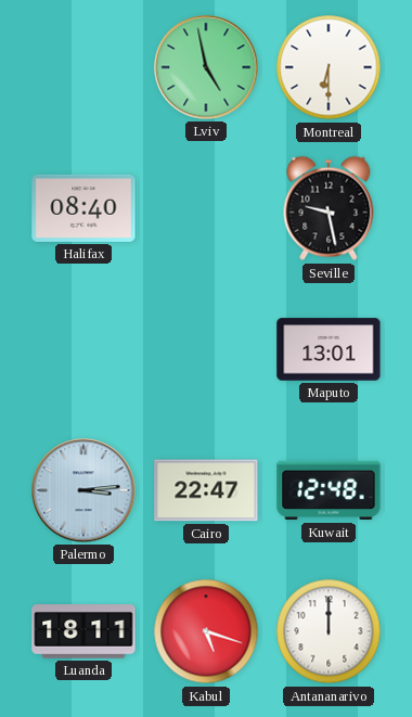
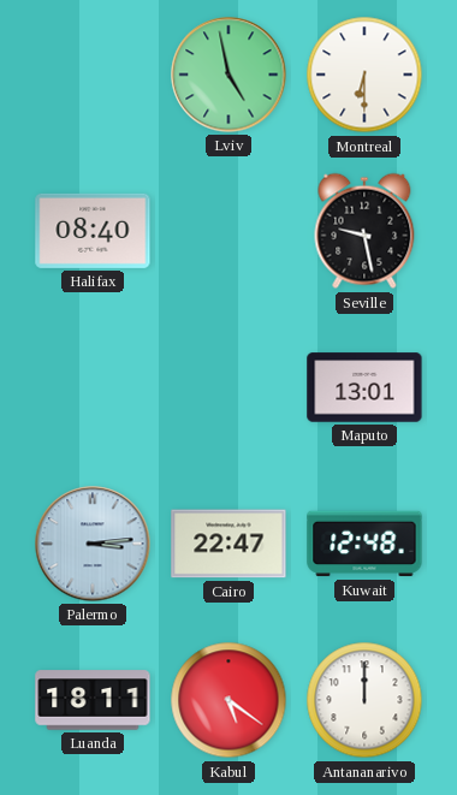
Kabul: 5:18 -> 5:21 (228, 700)
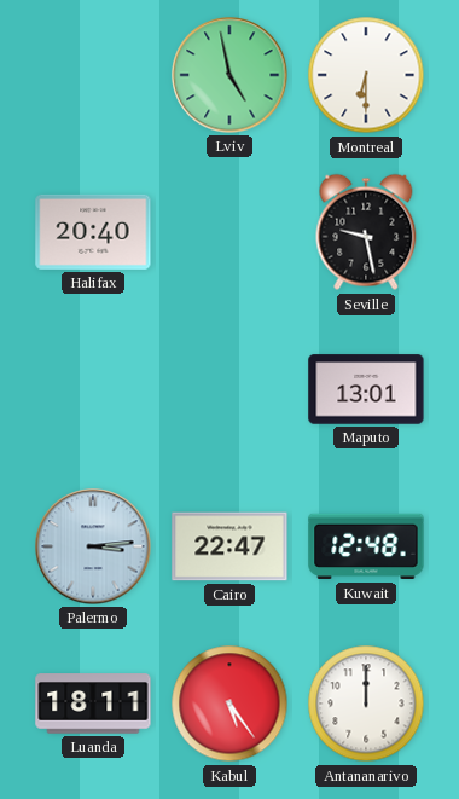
Halifax: 08:40 -> 20:40 (93, 232)
Kabul: 5:21 -> 5:24 (230, 704)
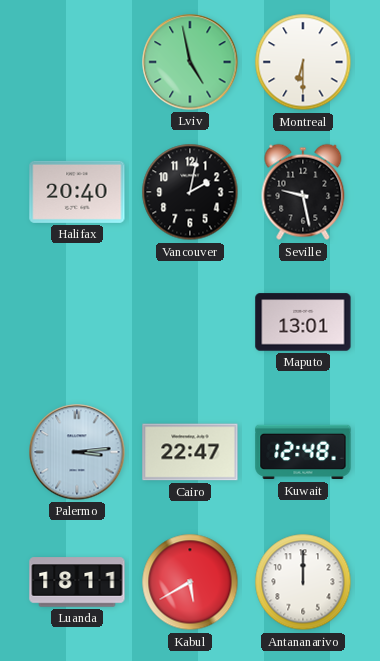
Vancouver: none -> 2:02 (190, 192)
Kabul: 5:24 -> 5:40 (190, 582)
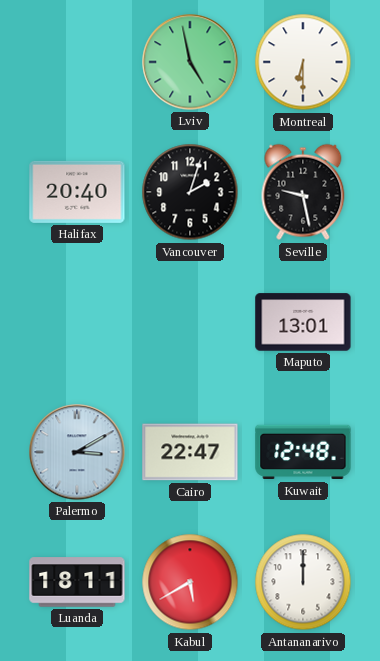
Vancouver: 2:02 -> 2:03 (190, 192)
Palermo: 3:14 -> 3:10 (77, 452)
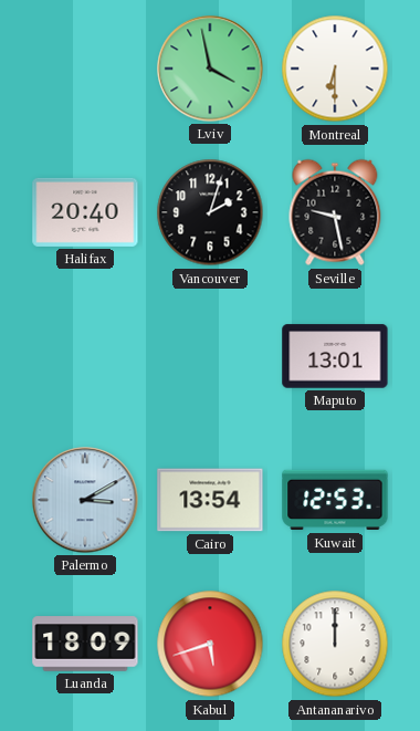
Lviv: 4:58 -> 3:58 (210, 69)
Cairo: 22:47 -> 13:54 (210, 500)
Kuwait: 12:48 -> 12:53 (335, 500)
Luanda: 18:11 -> 18:09 (85, 644)
Kabul: 5:40 -> 5:42 (210, 644)
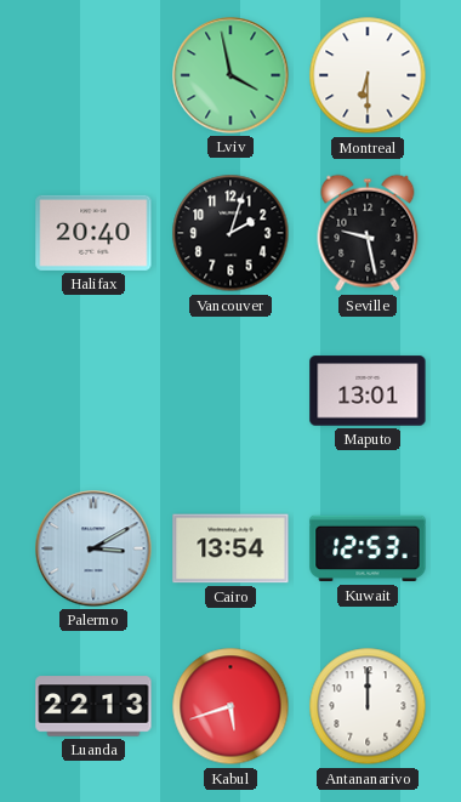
Luanda: 18:09 -> 22:13 (93, 706)
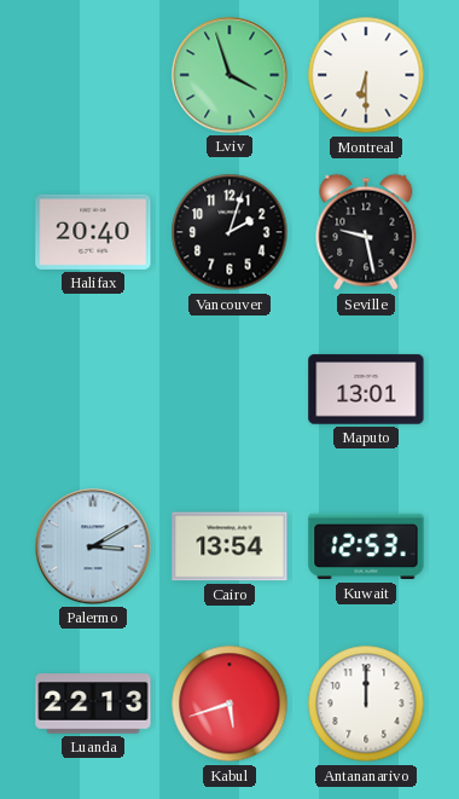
Lviv: 3:58 -> 3:57 (230, 75)
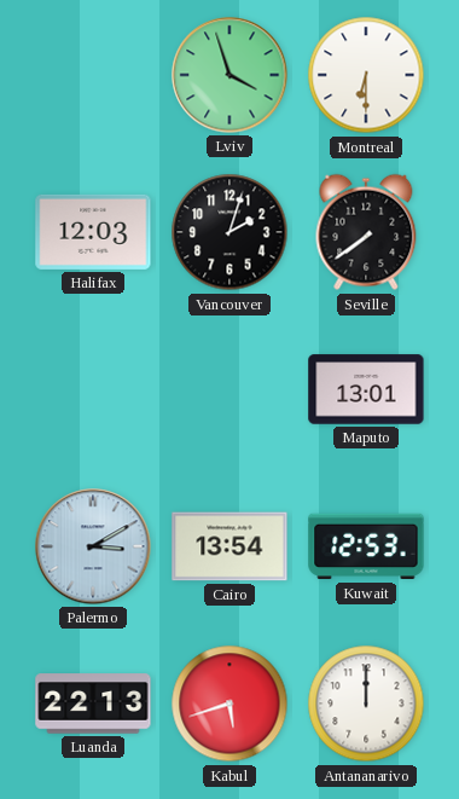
Halifax: 20:40 -> 12:03 (93, 232)
Seville: 9:28 -> 7:39 (366, 232)
